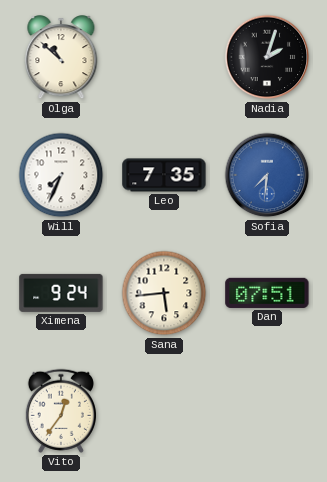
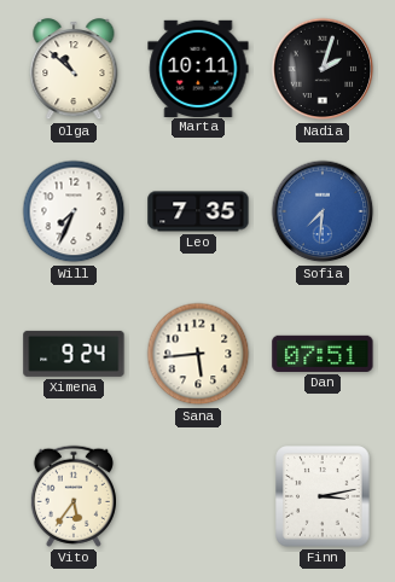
Marta: none -> 10:11 (198, 68)
Vito: 12:36 -> 5:36 (74, 496)
Finn: none -> 3:13 (323, 496)
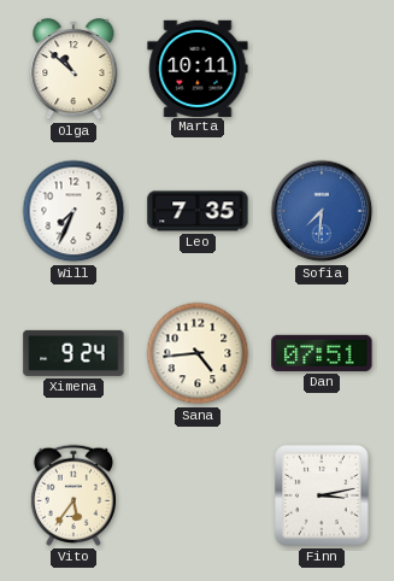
Nadia: 2:03 -> none (323, 69)
Sana: 5:44 -> 4:44 (198, 353)
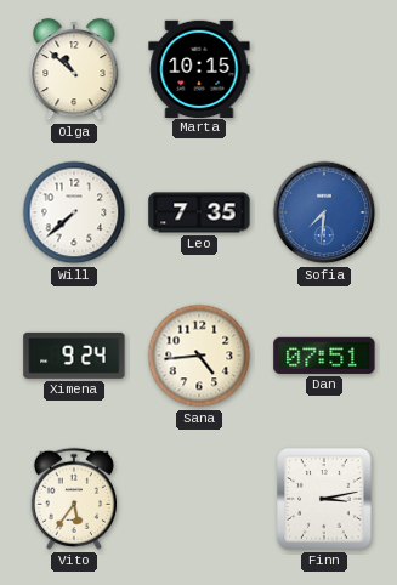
Marta: 10:11 -> 10:15 (199, 68)
Will: 7:34 -> 7:38 (74, 212)
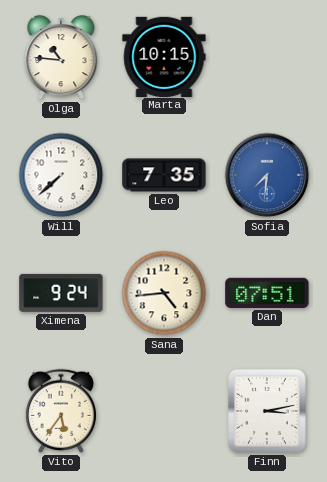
Olga: 10:52 -> 10:46 (61, 58)
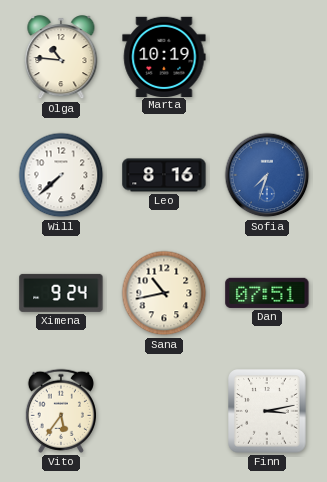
Marta: 10:15 -> 10:19 (164, 56)
Leo: 7:35 -> 8:16 (164, 175)
Sofia: 7:31 -> 7:33 (267, 175)
Sana: 4:44 -> 10:43 (164, 293)
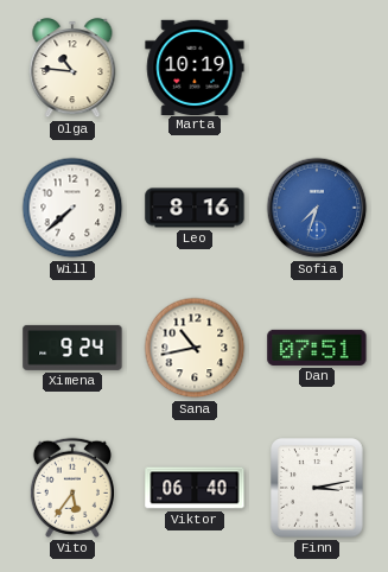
Viktor: none -> 06:40 (195, 488)
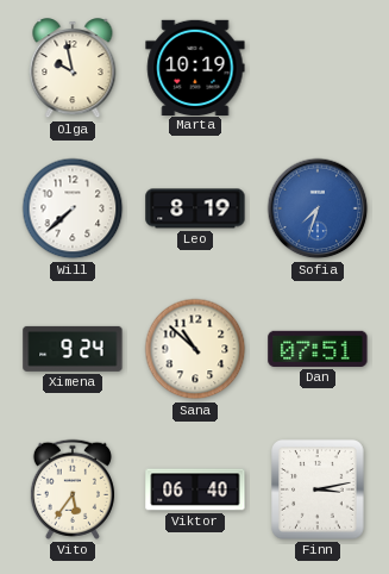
Olga: 10:46 -> 9:58 (73, 69)
Leo: 8:16 -> 8:19 (195, 208)
Sana: 10:43 -> 10:52 (195, 349)
